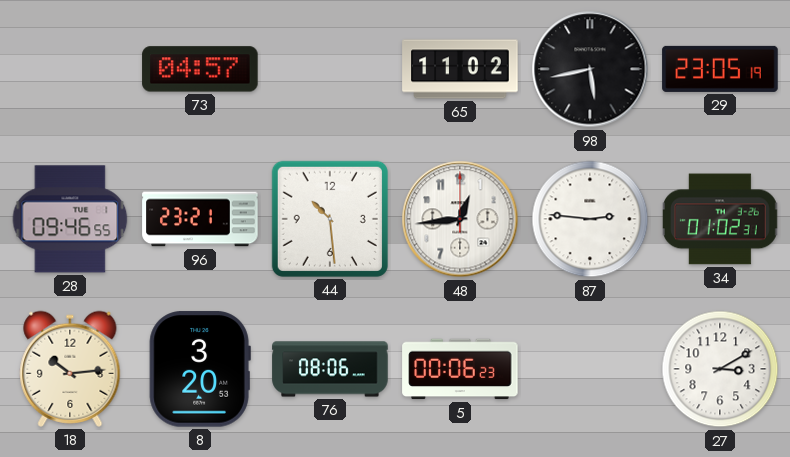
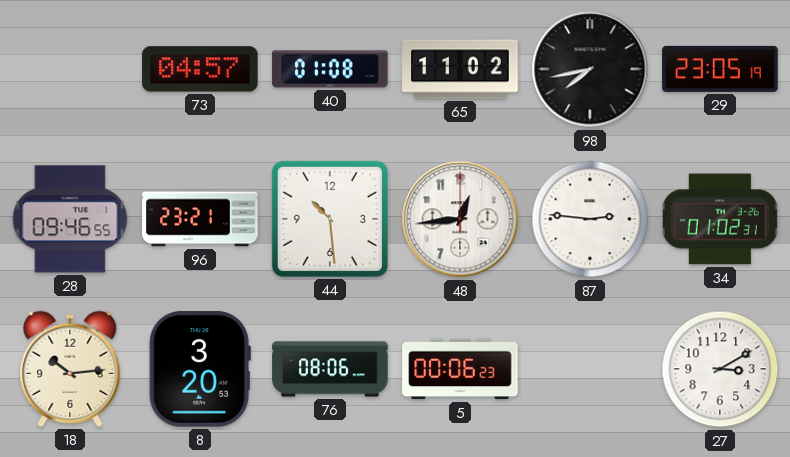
40: none -> 01:08 (330, 69)
98: 5:43 -> 7:43 (590, 69)
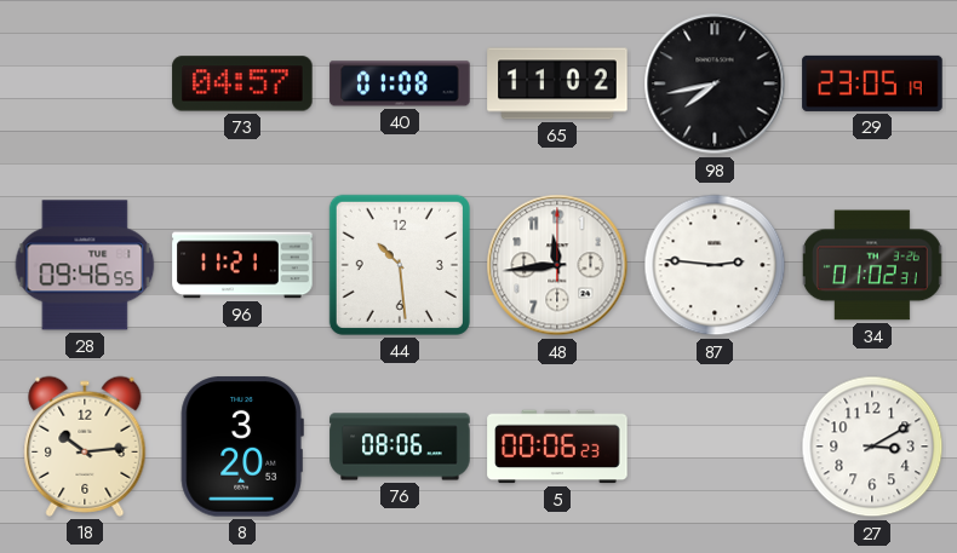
96: 23:21 -> 11:21 (242, 265)
48: 12:44 -> 11:44 (557, 265)
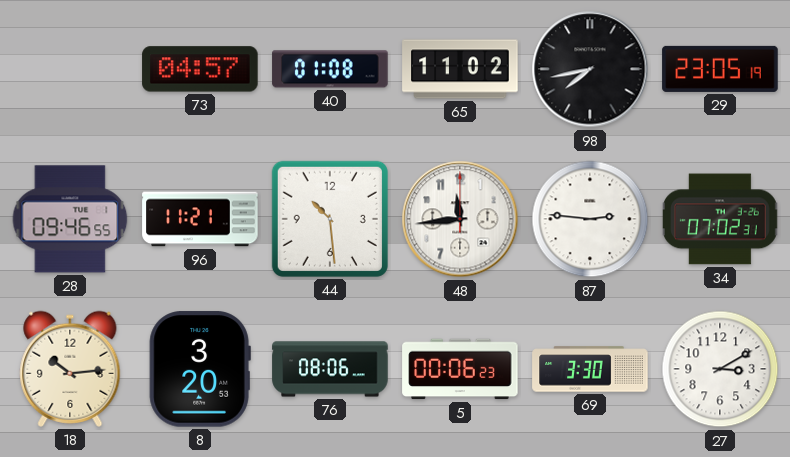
34: 01:02 -> 07:02 (720, 219)
69: none -> 3:30 (590, 369)
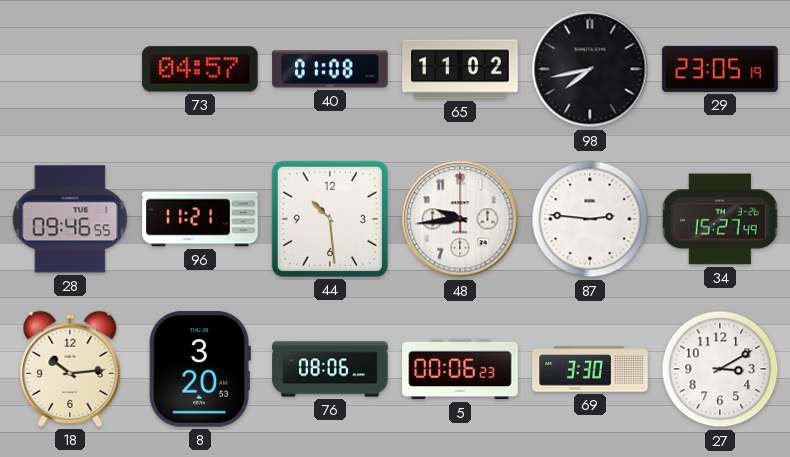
48: 11:44 -> 9:44 (460, 219)
34: 07:02 -> 15:27 (720, 219)
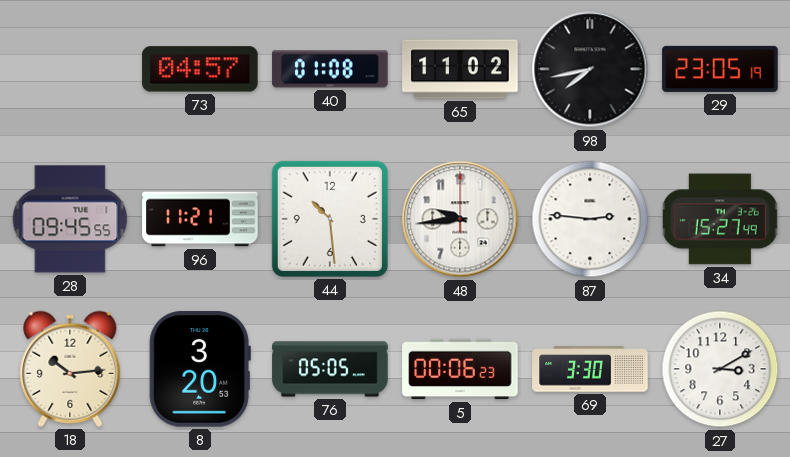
28: 09:46 -> 09:45 (70, 219)
76: 08:06 -> 05:05 (330, 369)
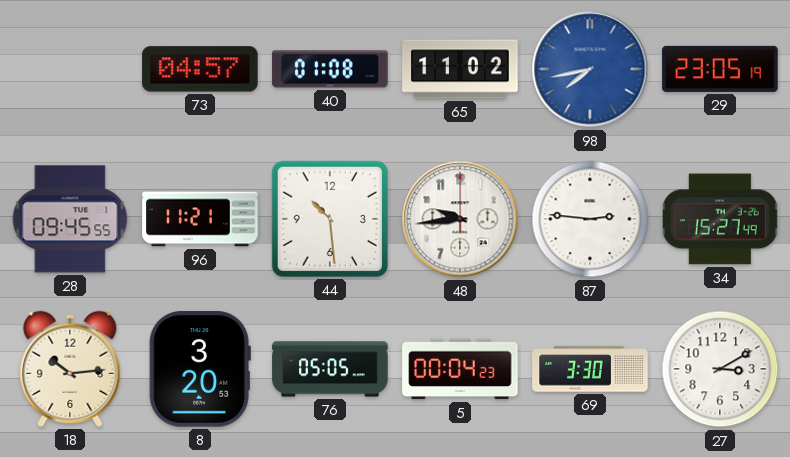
98 dial: black -> blue (590, 69)
5: 00:06 -> 00:04 (460, 369)
